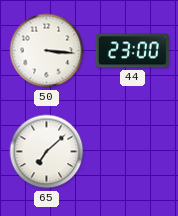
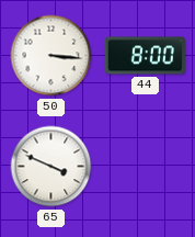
44: 23:00 -> 8:00 (145, 56)
65: 7:08 -> 3:49 (51, 167)
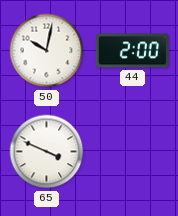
50: 3:16 -> 10:02 (47, 51)
44: 8:00 -> 2:00 (132, 51)
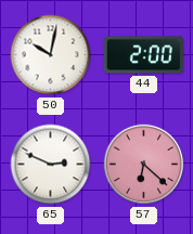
65: 3:49 -> 2:49 (51, 165)
57: none -> 6:22 (144, 165)
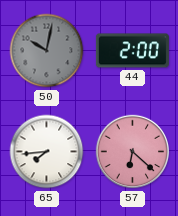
50 dial: white -> grey (47, 51)
65: 2:49 -> 7:44 (47, 152)
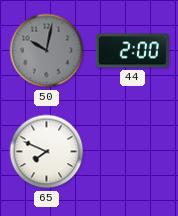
65: 7:44 -> 7:49 (47, 152)
57: 6:22 -> none (133, 152)
